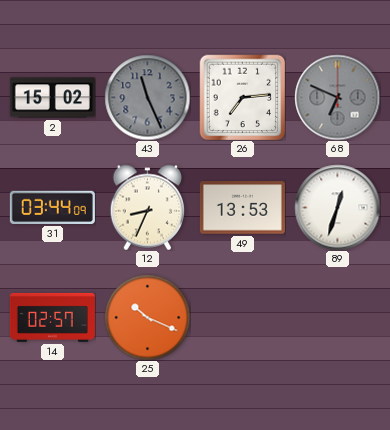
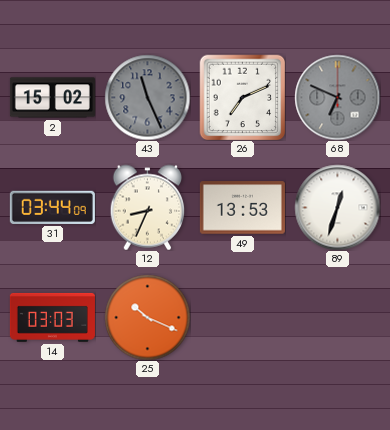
26: 7:14 -> 7:11 (242, 97)
14: 02:57 -> 03:03 (52, 317)
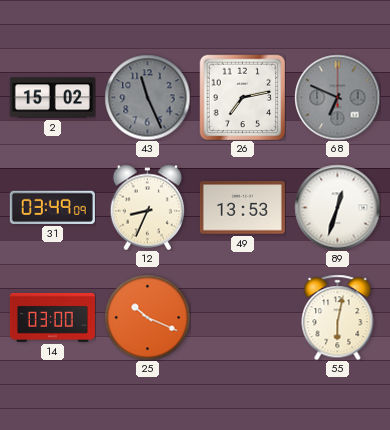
26: 7:11 -> 7:13 (242, 97)
31: 03:44 -> 03:49 (52, 207)
14: 03:03 -> 03:00 (52, 317)
55: none -> 6:02 (338, 317)
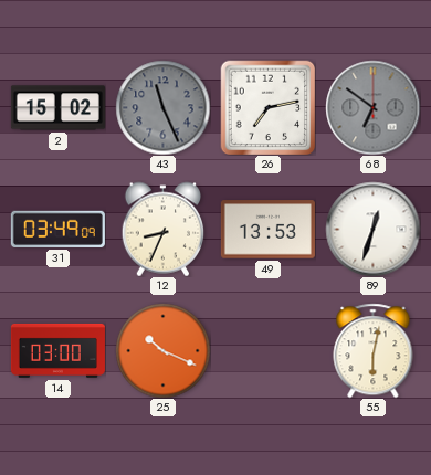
68: 6:49 -> 6:51 (372, 107)
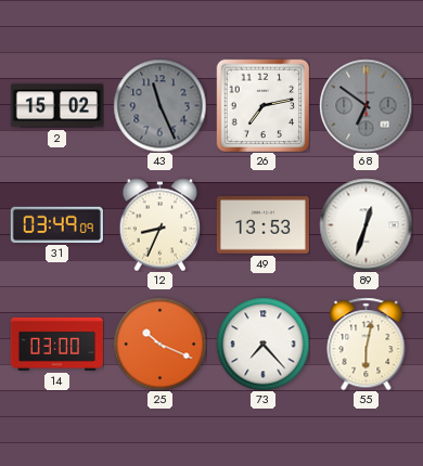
73: none -> 7:23 (262, 344)
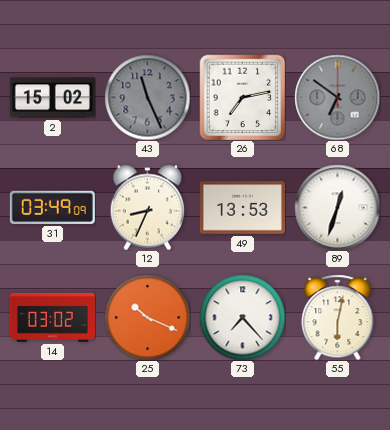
14: 03:00 -> 03:02 (52, 317)
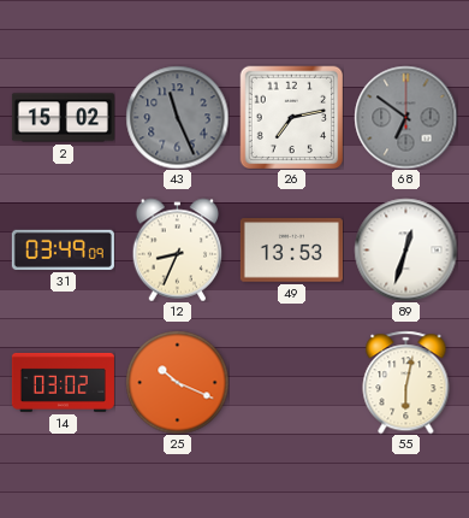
73: 7:23 -> none (242, 317)
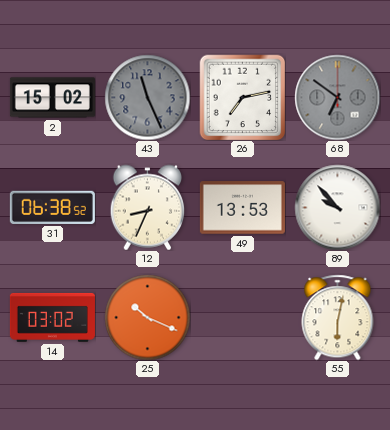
31: 03:49 -> 06:38 (52, 207)
89: 12:33 -> 9:53 (337, 207)
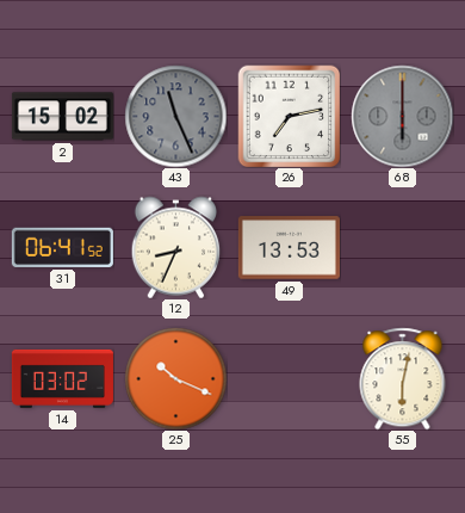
68: 6:51 -> 6:00 (402, 116)
31: 06:38 -> 06:41 (62, 247)
89: 9:53 -> none (337, 207)
